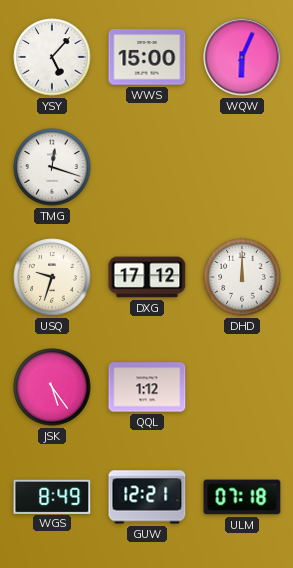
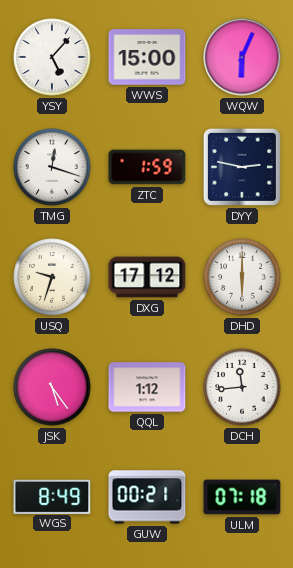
ZTC: none -> 1:59 (147, 167)
DYY: none -> 2:47 (242, 167)
DHD: 12:00 -> 6:00 (242, 277)
DCH: none -> 11:44 (242, 387)
GUW: 12:21 -> 00:21 (147, 497)
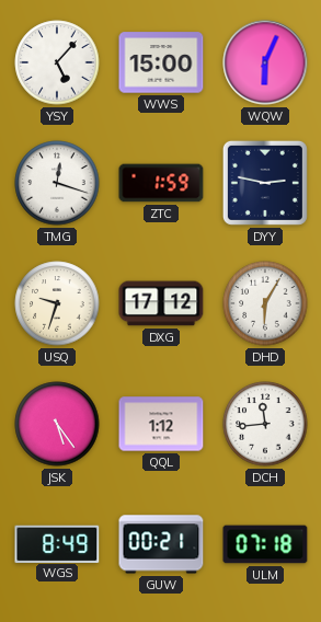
DHD: 6:00 -> 6:05 (265, 303)
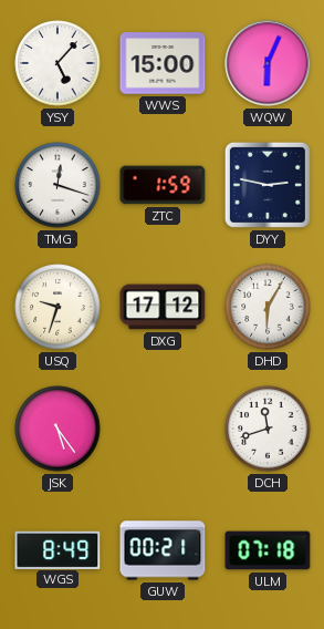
QQL: 1:12 -> none (161, 424)
DCH: 11:44 -> 11:42 (268, 429)
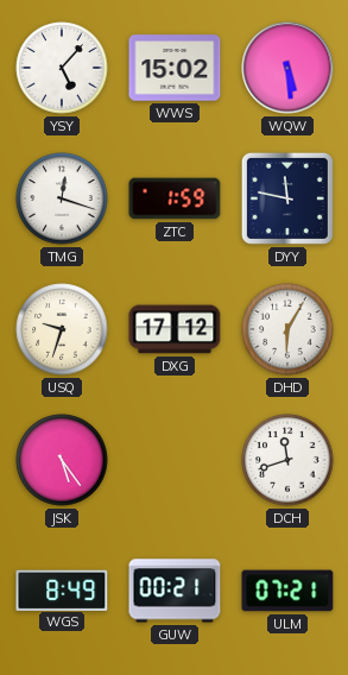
WWS: 15:00 -> 15:02 (175, 68)
WQW: 6:04 -> 5:29 (287, 68)
DYY: 2:47 -> 11:47 (287, 198)
ULM: 07:18 -> 07:21 (287, 591)
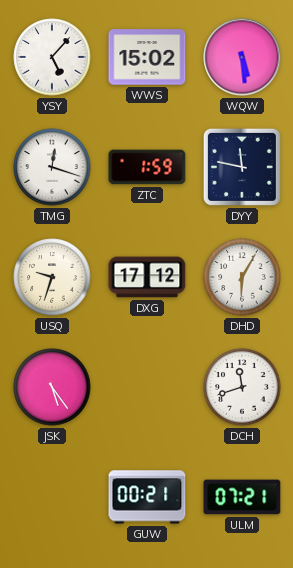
WGS: 8:49 -> none (62, 589)
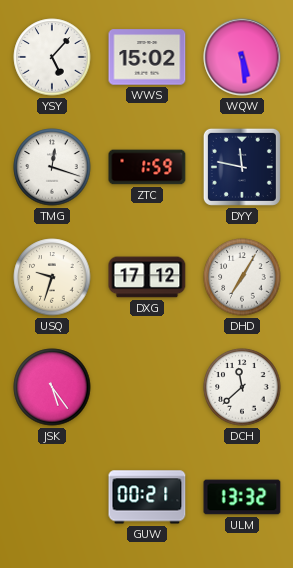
DHD: 6:05 -> 7:05 (242, 277)
DCH: 11:42 -> 11:38 (242, 387)
ULM: 07:21 -> 13:32 (242, 497)
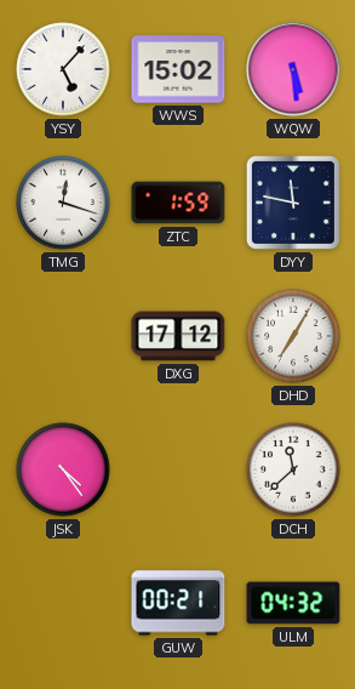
USQ: 9:33 -> none (52, 277)
JSK: 5:24 -> 4:24 (63, 469)
ULM: 13:32 -> 04:32 (293, 603)
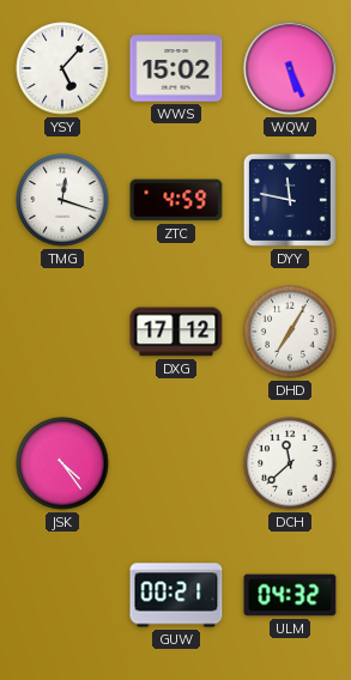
WQW: 5:29 -> 5:26 (290, 68)
ZTC: 1:59 -> 4:59 (176, 200)
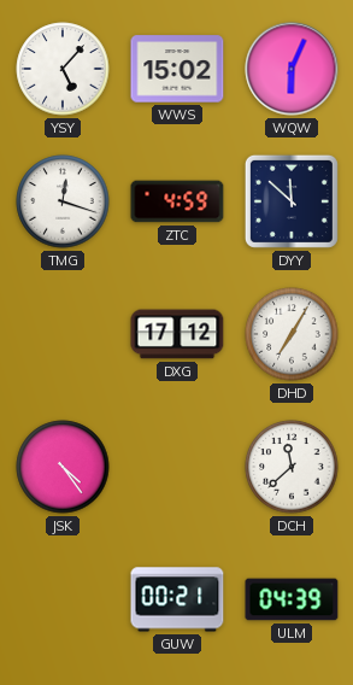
WQW: 5:26 -> 6:04 (292, 69)
DYY: 11:47 -> 11:52 (292, 201)
ULM: 04:32 -> 04:39 (292, 599)
